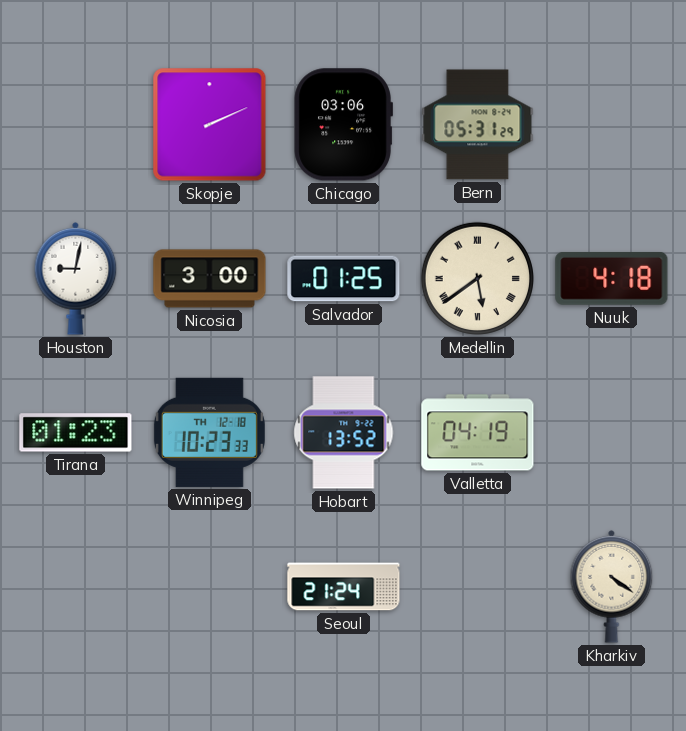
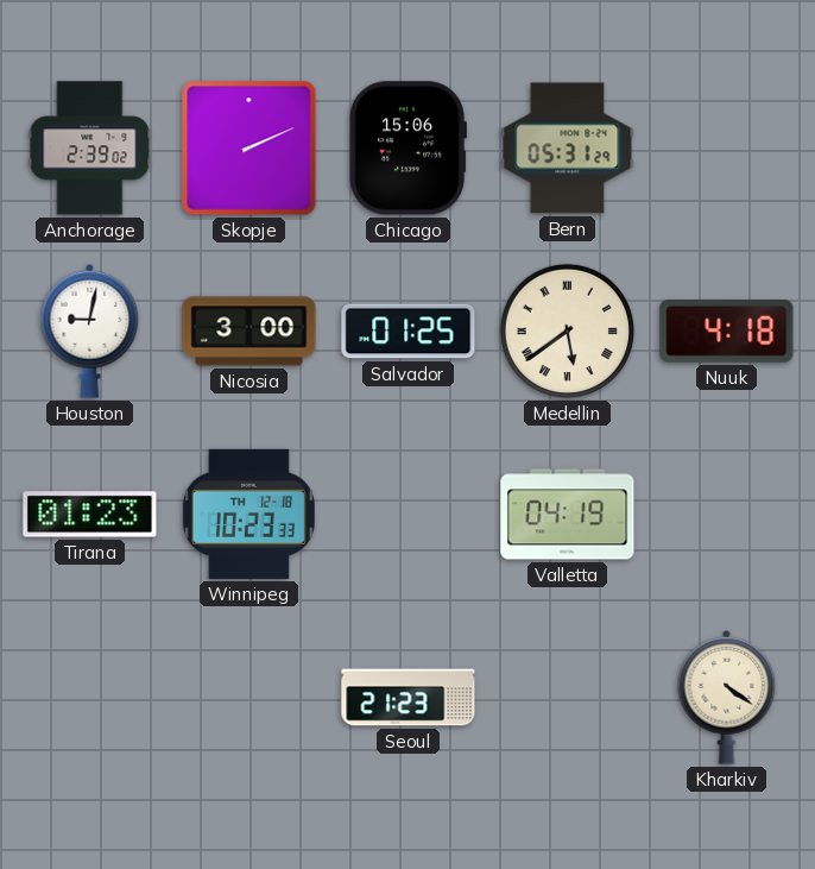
Anchorage: none -> 2:39 (90, 149)
Chicago: 03:06 -> 15:06 (407, 149)
Hobart: 13:52 -> none (344, 433)
Seoul: 21:24 -> 21:23 (409, 698)
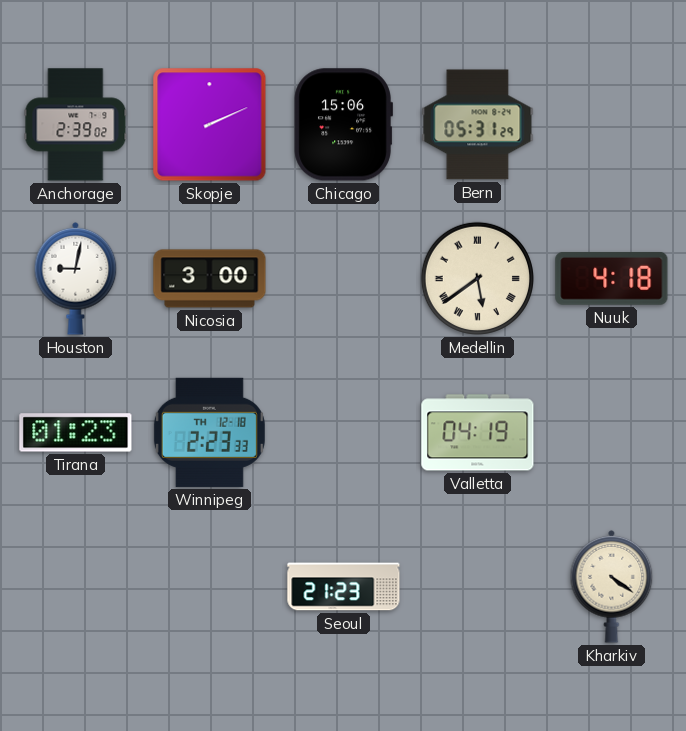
Salvador: 01:25 -> none (409, 332)
Winnipeg: 10:23 -> 2:23 (209, 432)
